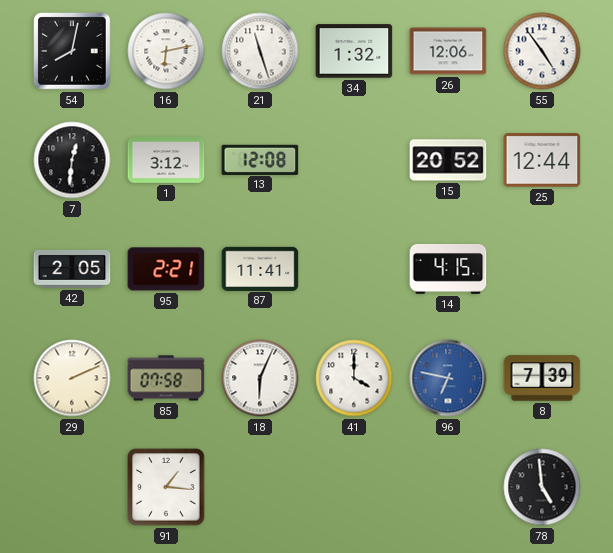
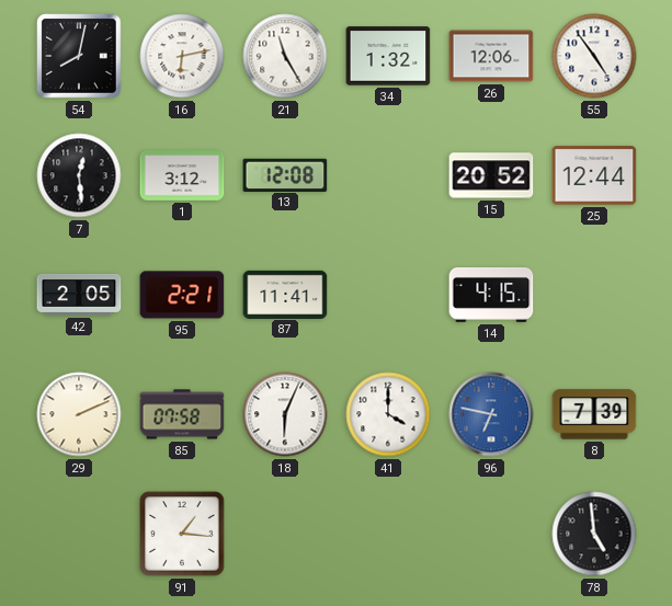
21: 11:27 -> 11:25 (285, 56)
7: 12:31 -> 12:29 (79, 175)
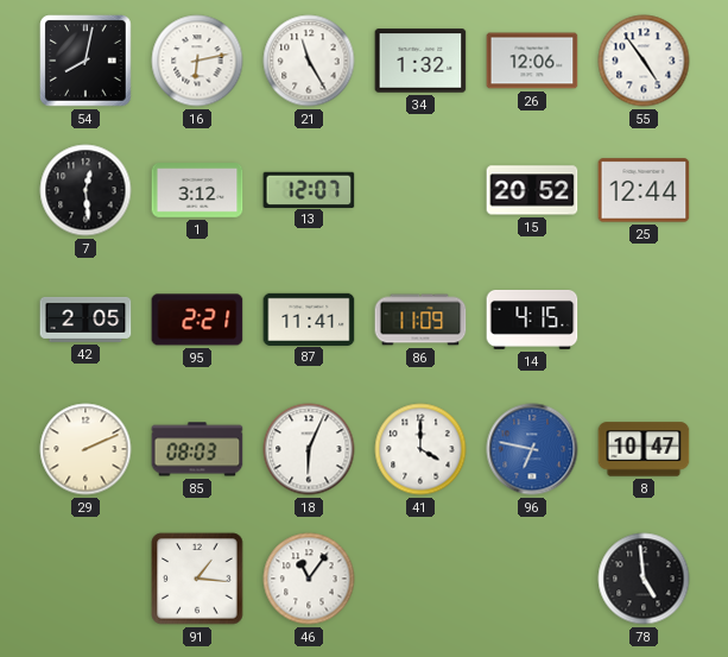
13: 12:08 -> 12:07 (309, 189)
86: none -> 11:09 (420, 320)
85: 07:58 -> 08:03 (197, 449)
8: 7:39 -> 10:47 (644, 449)
46: none -> 11:06 (309, 579)
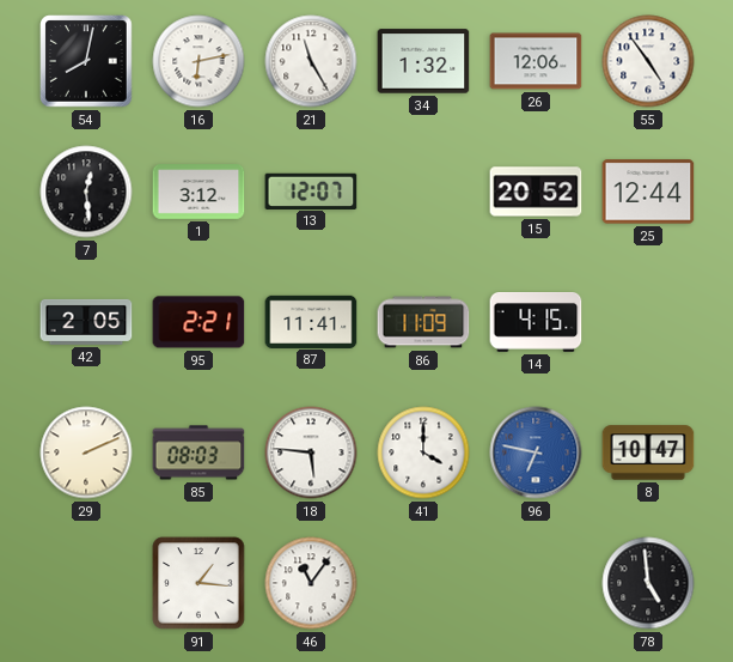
18: 6:04 -> 5:46 (311, 453)
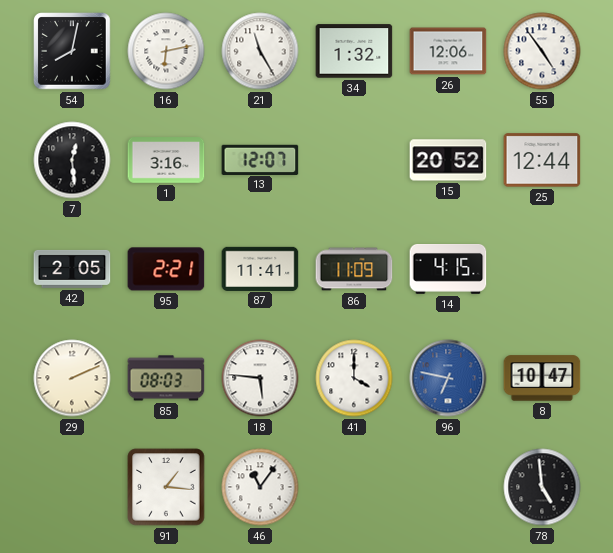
1: 3:12 -> 3:16 (166, 160)
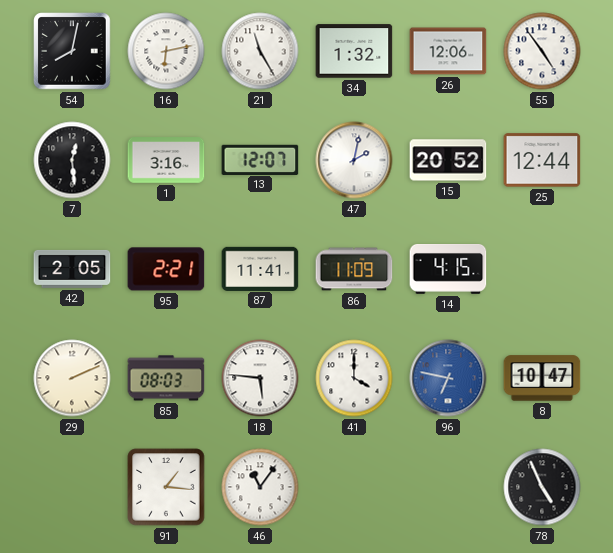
47: none -> 2:02 (354, 160)
78: 4:59 -> 4:56 (542, 487)
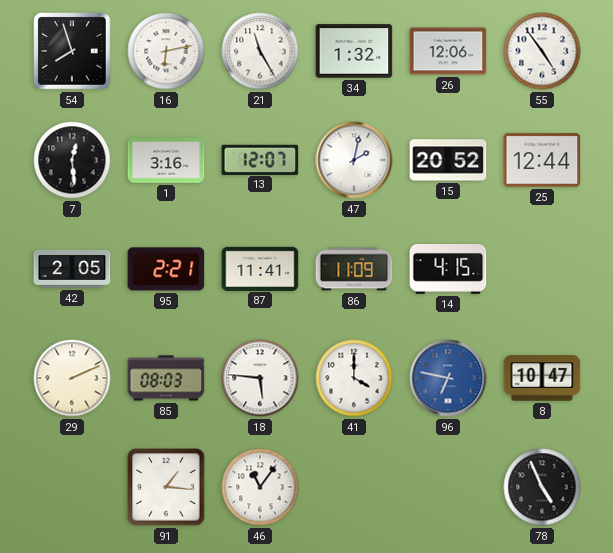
54: 8:02 -> 7:57 (72, 51)
